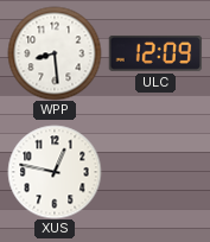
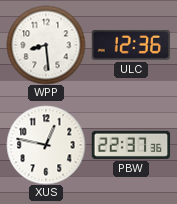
ULC: 12:09 -> 12:36 (131, 45)
PBW: none -> 22:37 (131, 145)
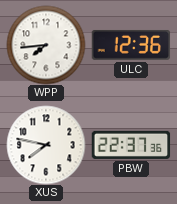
WPP: 8:29 -> 7:44 (46, 45)
XUS: 12:47 -> 7:47 (46, 145)
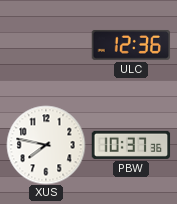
WPP: 7:44 -> none (46, 45)
PBW: 22:37 -> 10:37 (131, 145)
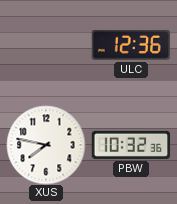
PBW: 10:37 -> 10:32 (131, 145)
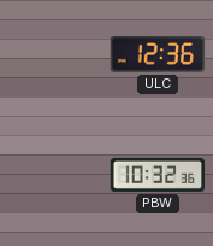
XUS: 7:47 -> none (46, 145)
